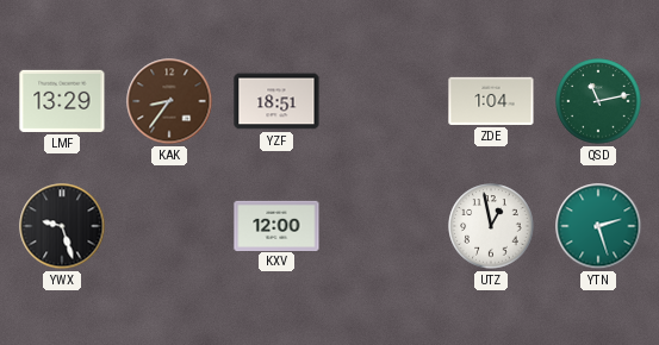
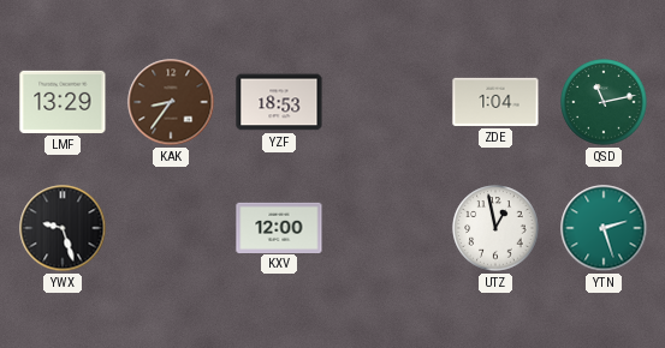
YZF: 18:51 -> 18:53 (279, 102)
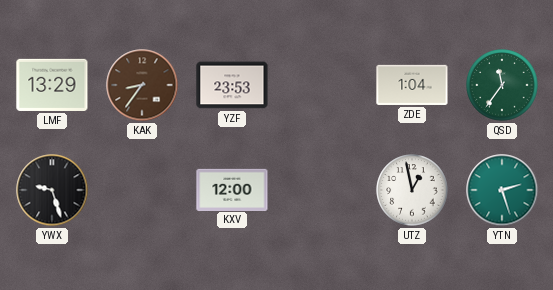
YZF: 18:53 -> 23:53 (232, 85)
QSD: 11:13 -> 11:36 (502, 85)
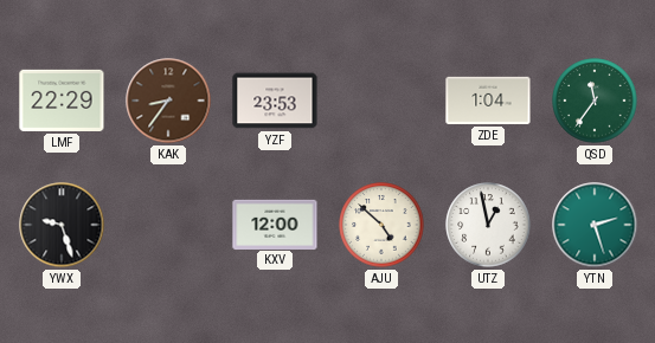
LMF: 13:29 -> 22:29 (62, 101)
AJU: none -> 4:52 (381, 225)
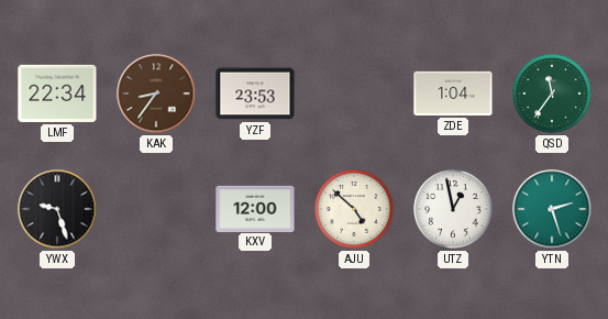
LMF: 22:29 -> 22:34 (57, 94)
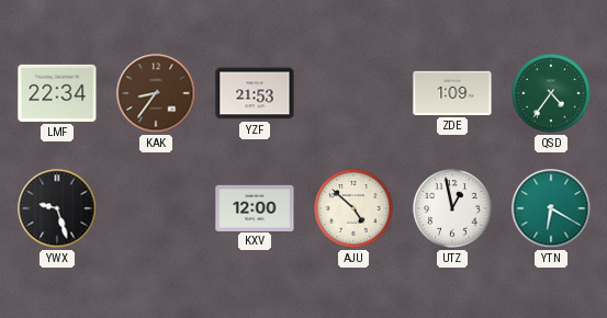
YZF: 23:53 -> 21:53 (255, 93)
ZDE: 1:04 -> 1:09 (452, 93)
QSD: 11:36 -> 4:36 (551, 93)
YTN: 2:27 -> 6:20 (551, 208)
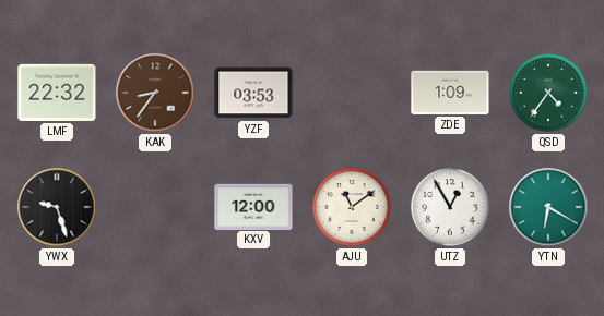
LMF: 22:34 -> 22:32 (57, 93)
YZF: 21:53 -> 03:53 (253, 93)
AJU: 4:52 -> 11:09 (352, 207)
UTZ: 12:58 -> 12:55 (450, 207)
